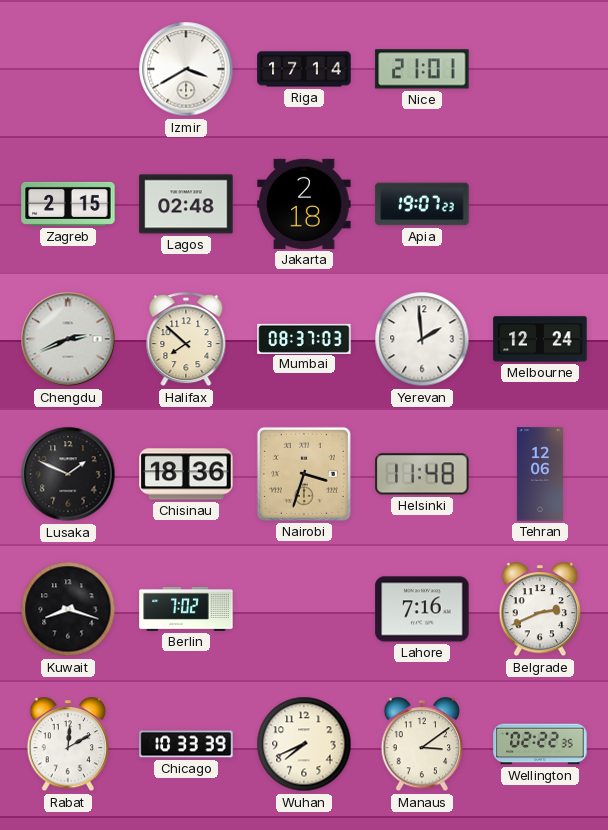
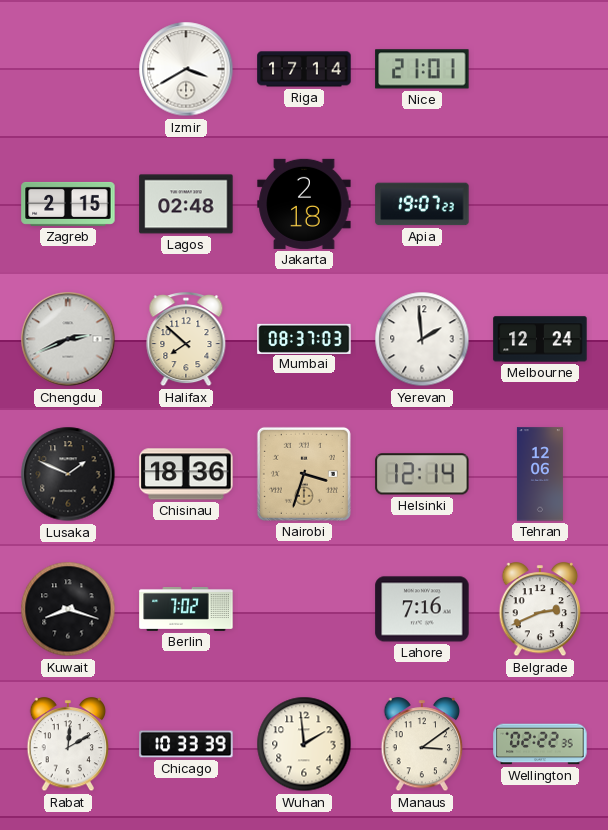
Helsinki: 11:48 -> 12:14 (422, 474)
Wuhan: 7:41 -> 1:59 (304, 744)
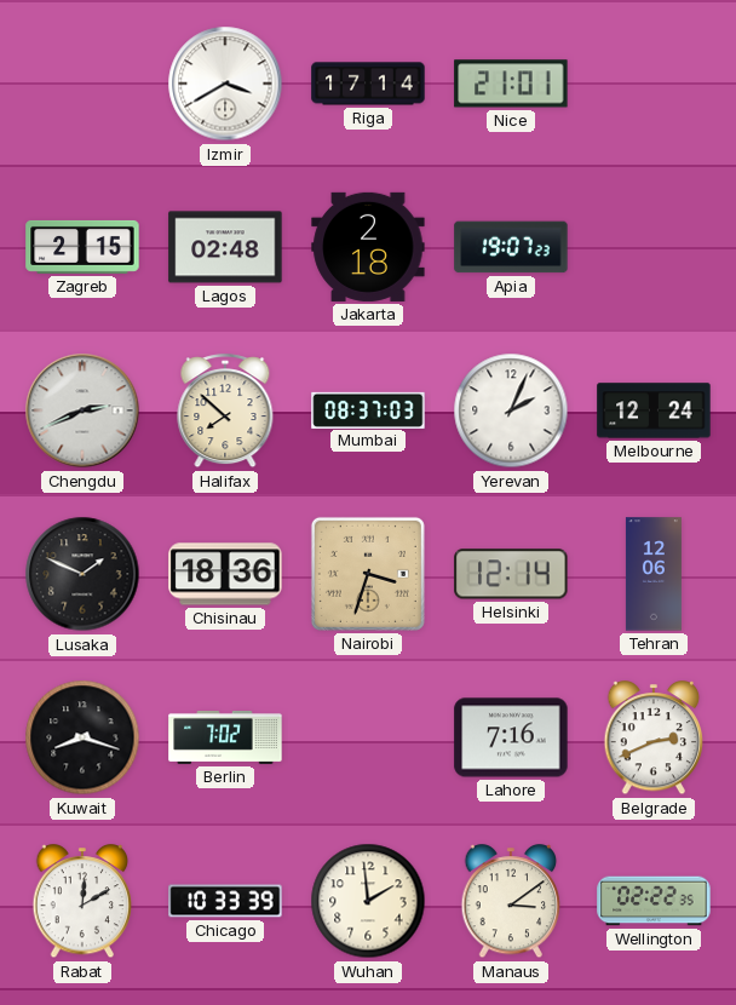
Yerevan: 1:59 -> 2:04 (511, 410)
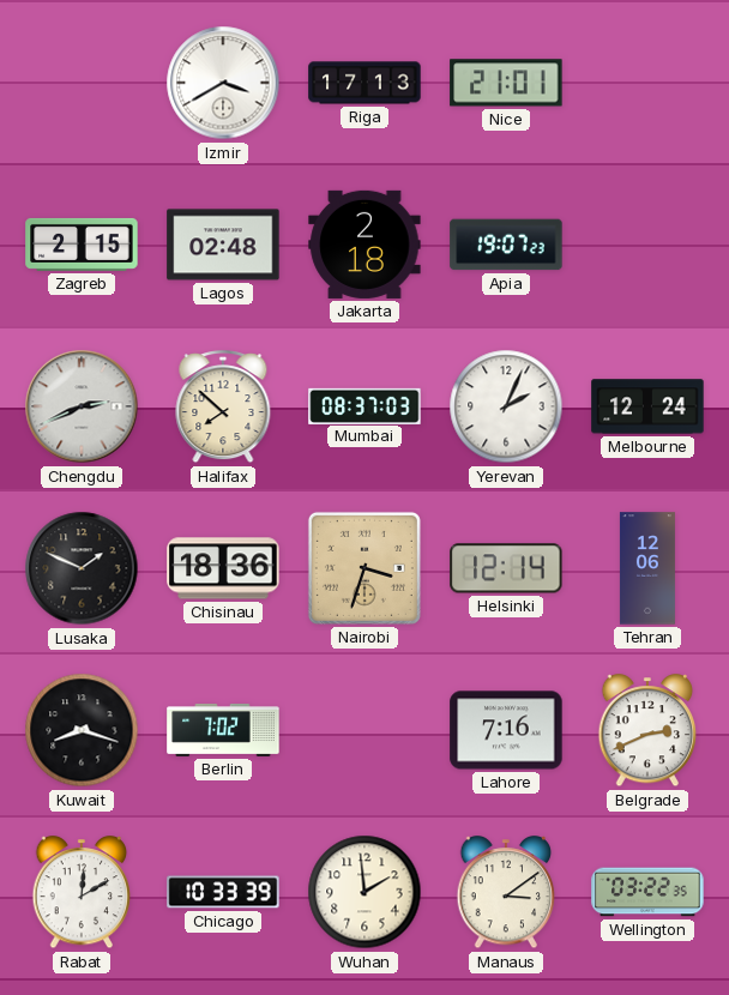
Riga: 17:14 -> 17:13 (365, 83)
Wellington: 02:22 -> 03:22 (647, 892)
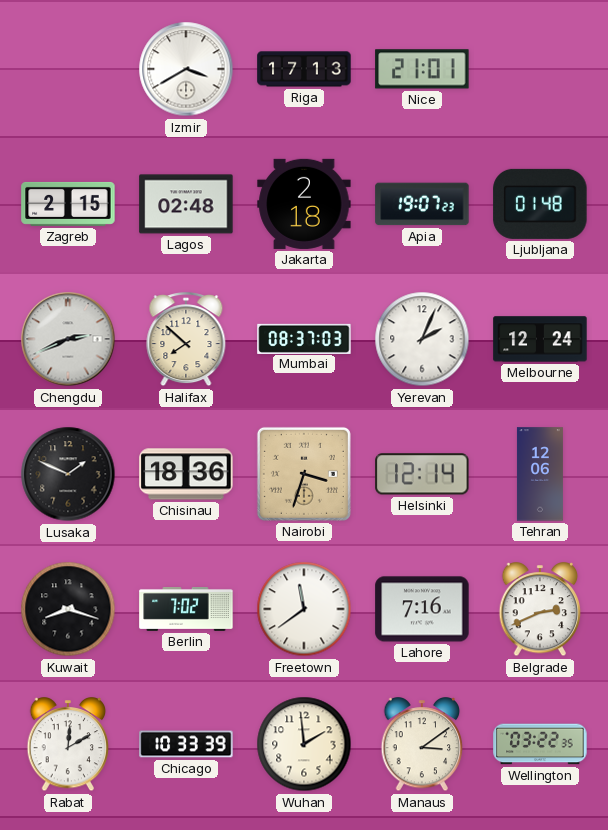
Ljubljana: none -> 01:48 (540, 204)
Freetown: none -> 11:39 (304, 609)
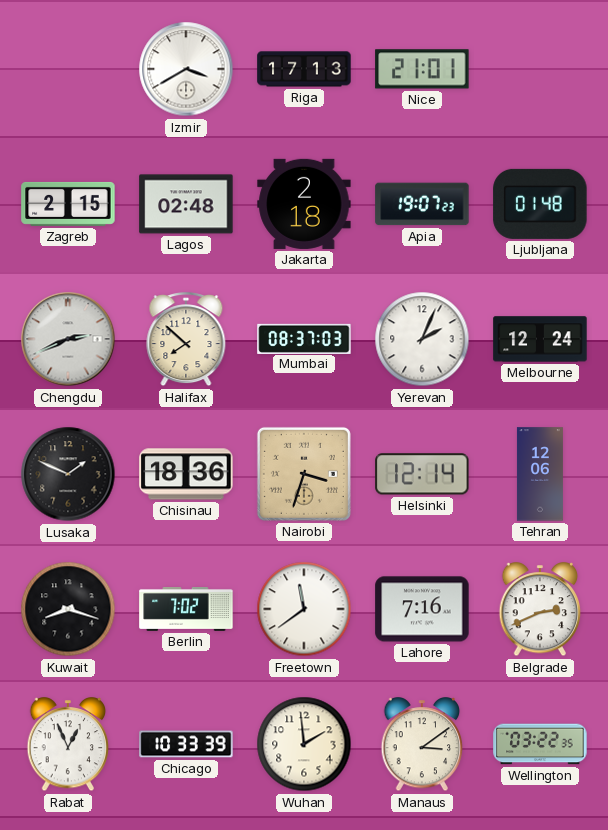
Rabat: 12:10 -> 12:56 (68, 745)
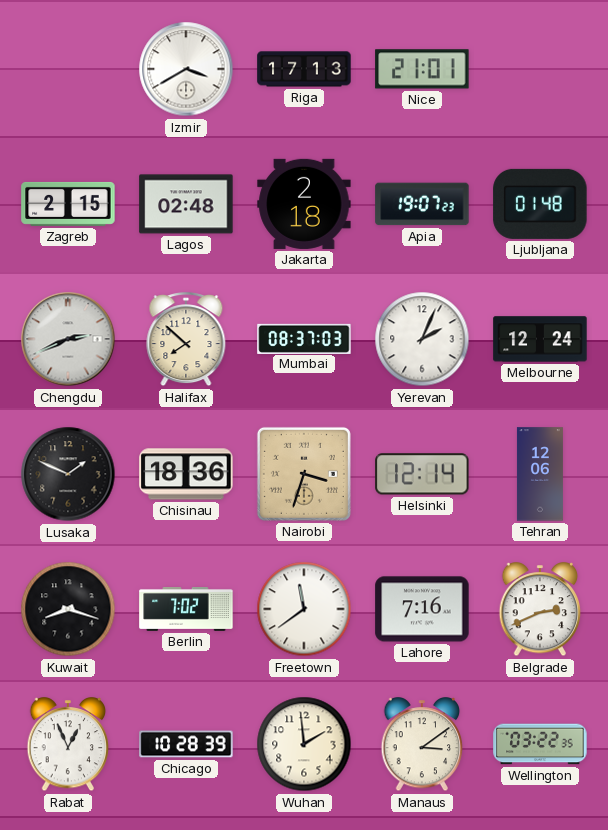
Chicago: 10:33 -> 10:28 (186, 744)
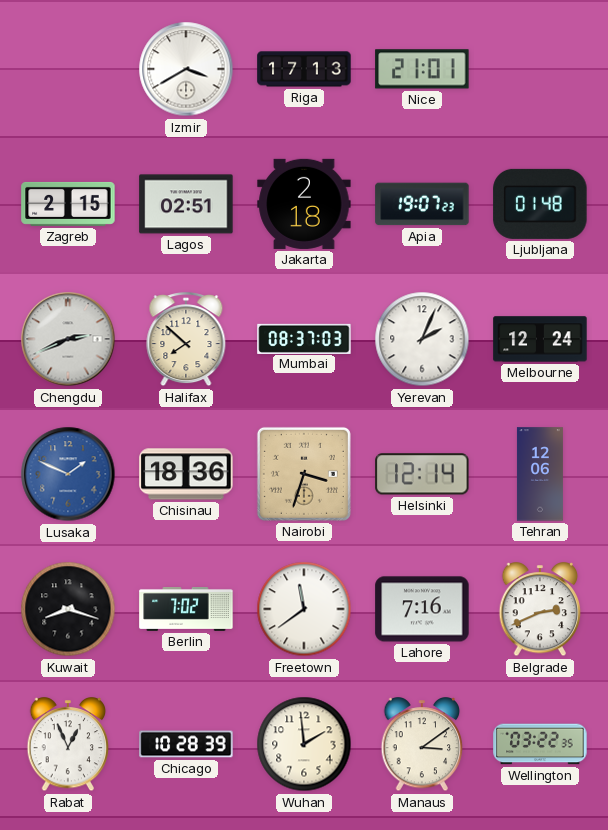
Lagos: 02:48 -> 02:51 (186, 204)
Lusaka dial: black -> blue (68, 474)
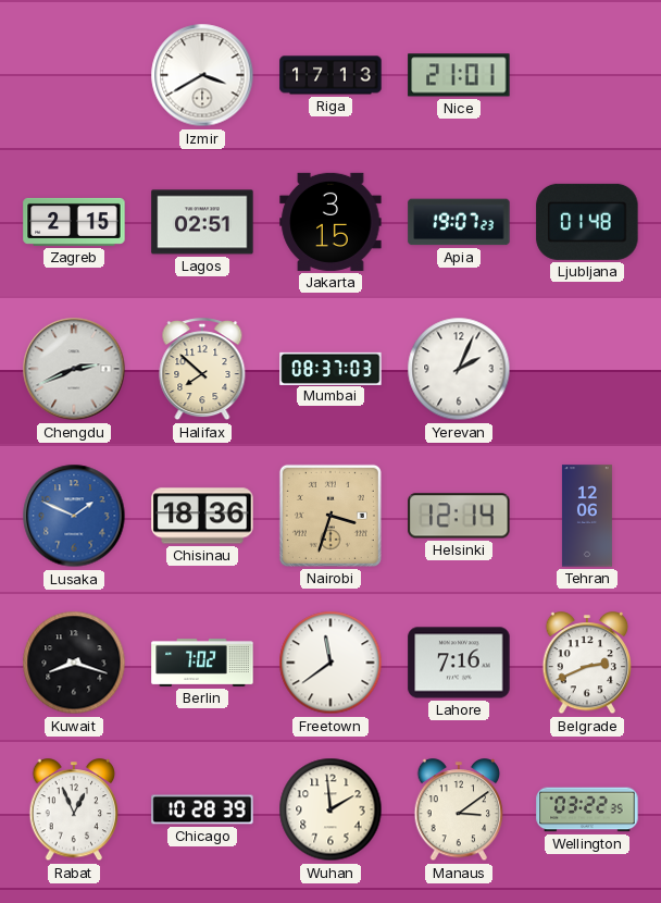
Jakarta: 2:18 -> 3:15 (330, 222)
Melbourne: 12:24 -> none (540, 339)
